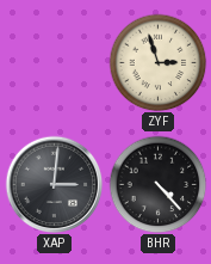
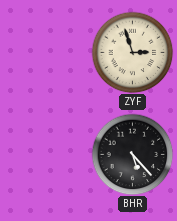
XAP: 3:01 -> none (54, 184)
BHR: 4:23 -> 5:23 (132, 154)
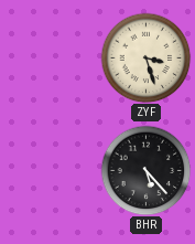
ZYF: 2:57 -> 3:27 (145, 57)
